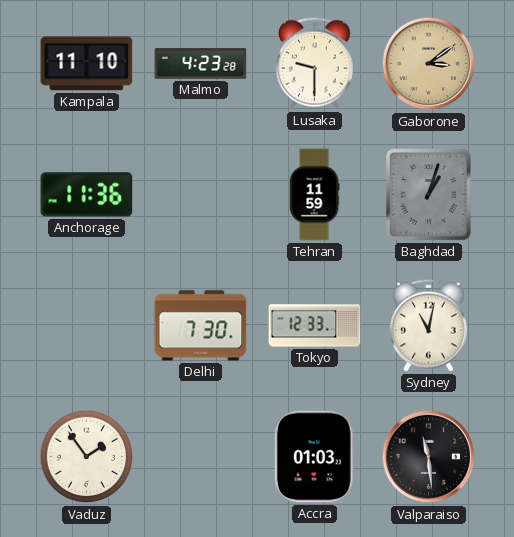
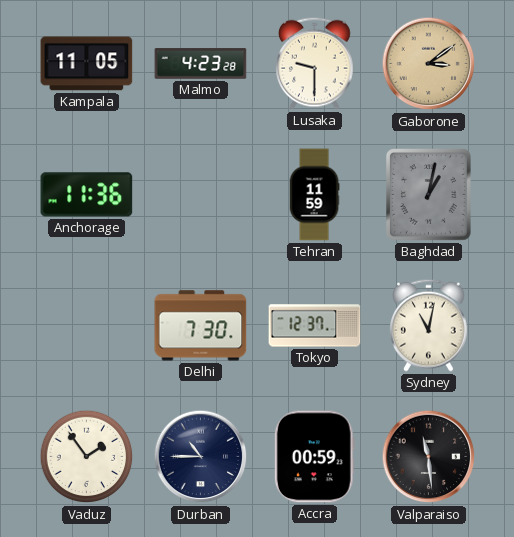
Kampala: 11:10 -> 11:05 (87, 64)
Baghdad: 1:03 -> 1:02 (429, 195)
Tokyo: 12:33 -> 12:37 (315, 326)
Durban: none -> 10:45 (201, 457)
Accra: 01:03 -> 00:59 (314, 457)
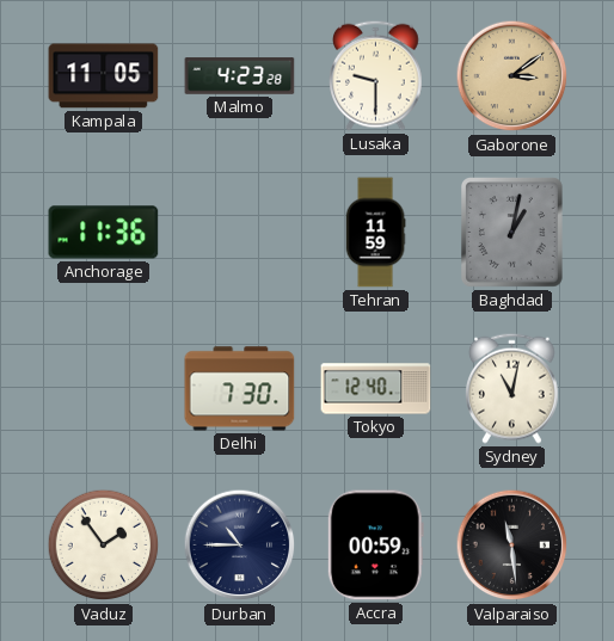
Tokyo: 12:37 -> 12:40 (376, 389)
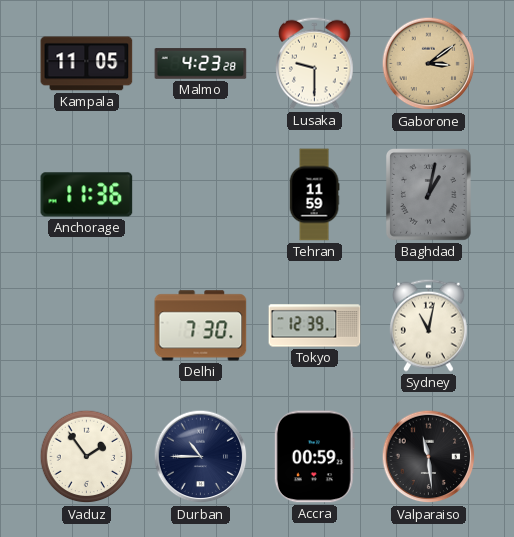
Tokyo: 12:40 -> 12:39 (315, 326)
